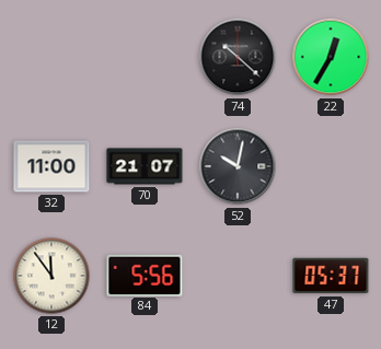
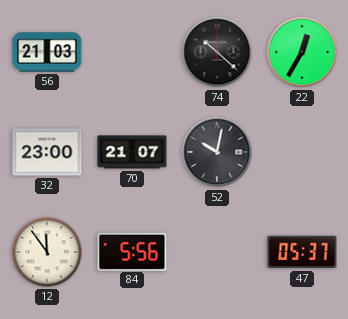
56: none -> 21:03 (47, 52)
32: 11:00 -> 23:00 (47, 152)
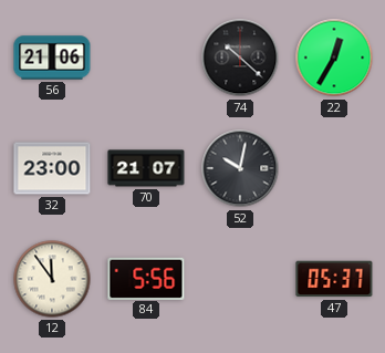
56: 21:03 -> 21:06 (52, 58)
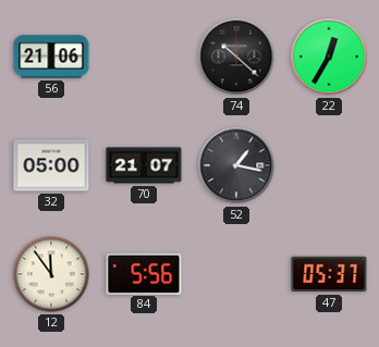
32: 23:00 -> 05:00 (51, 165)
52: 10:02 -> 1:17 (236, 165)
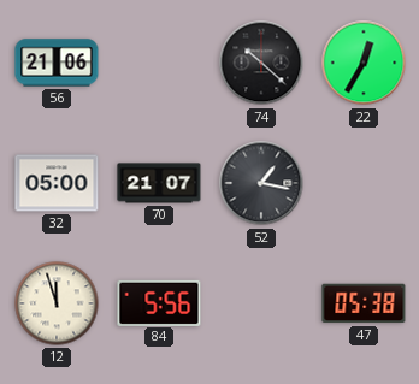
12: 11:54 -> 11:57 (57, 303)
47: 05:37 -> 05:38 (364, 303)
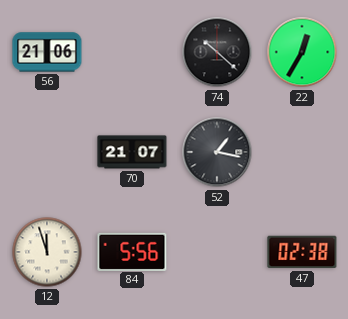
32: 05:00 -> none (57, 183)
47: 05:38 -> 02:38 (302, 252)
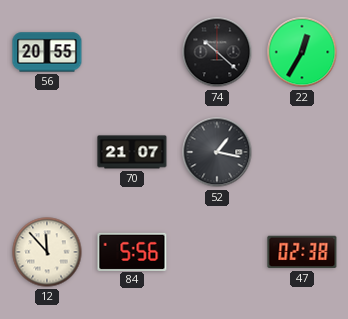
56: 21:06 -> 20:55 (47, 52)
12: 11:57 -> 11:53 (47, 252)
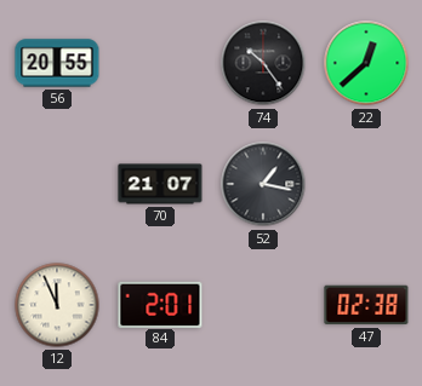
74: 10:22 -> 10:24 (263, 63)
22: 12:35 -> 12:38 (366, 63)
12: 11:53 -> 11:56 (57, 305)
84: 5:56 -> 2:01 (160, 304)
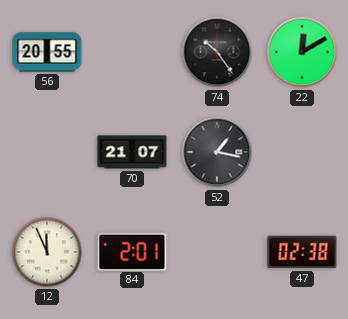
22: 12:38 -> 12:10 (302, 52)
